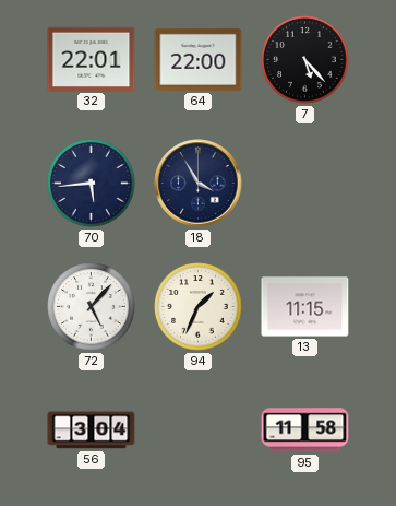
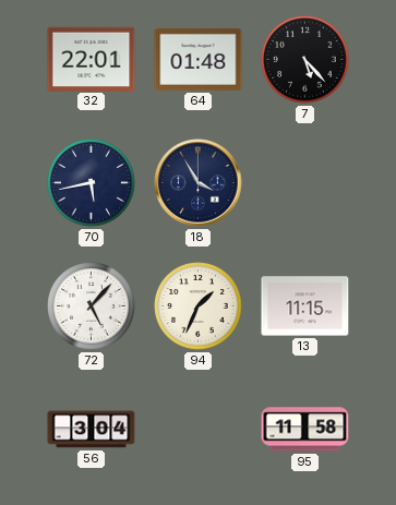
64: 22:00 -> 01:48 (199, 59)
70: 5:44 -> 5:43 (92, 183)
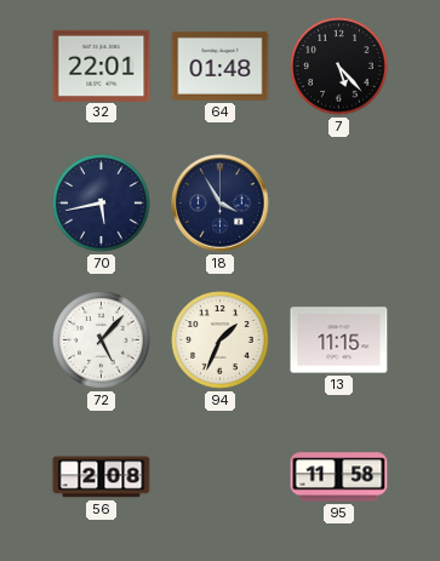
56: 3:04 -> 2:08 (102, 477)
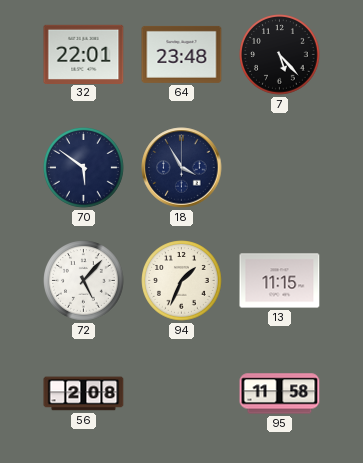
64: 01:48 -> 23:48 (182, 54)
70: 5:43 -> 5:51 (84, 168)
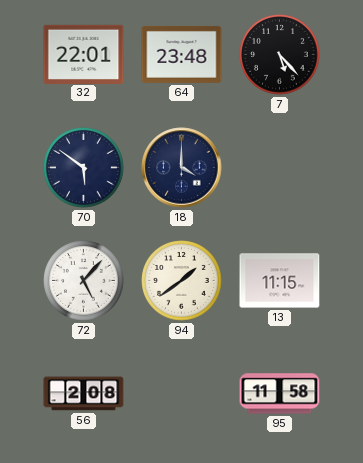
18: 3:55 -> 4:00 (182, 168)
94: 1:34 -> 1:39 (182, 281)
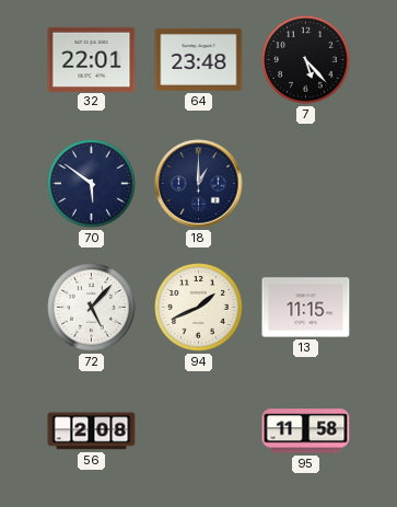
18: 4:00 -> 1:00 (199, 184)
94: 1:39 -> 1:41 (199, 308)
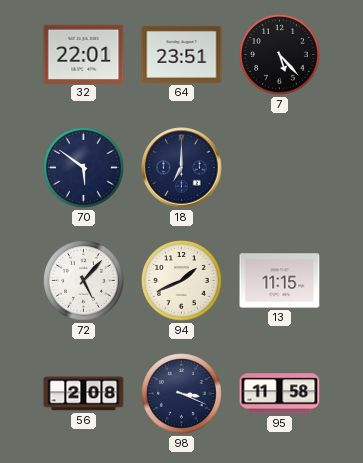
64: 23:48 -> 23:51 (182, 54)
18: 1:00 -> 7:00 (182, 168)
98: none -> 3:19 (182, 394)
